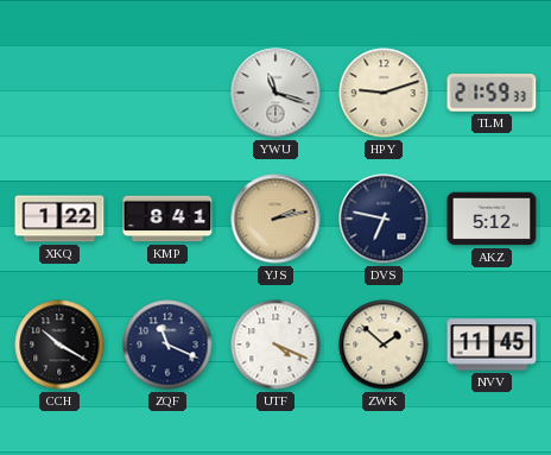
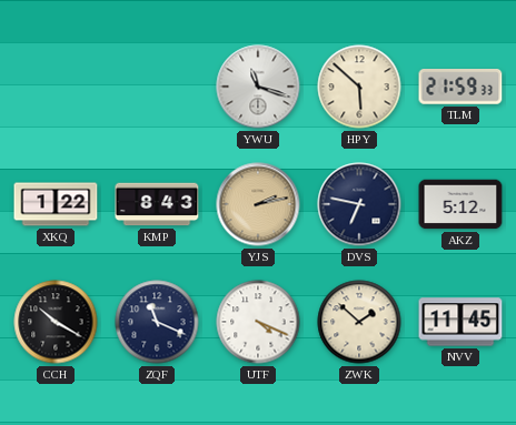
HPY: 9:12 -> 5:52 (359, 87)
KMP: 8:41 -> 8:43 (157, 204)
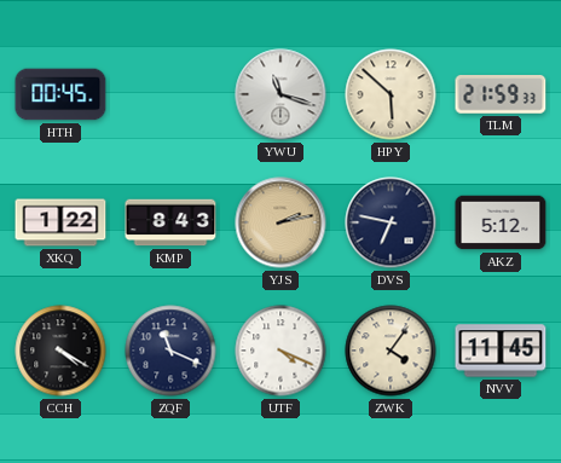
HTH: none -> 00:45 (60, 94)
CCH: 10:20 -> 4:20 (60, 351)
ZWK: 1:52 -> 4:06 (391, 351)
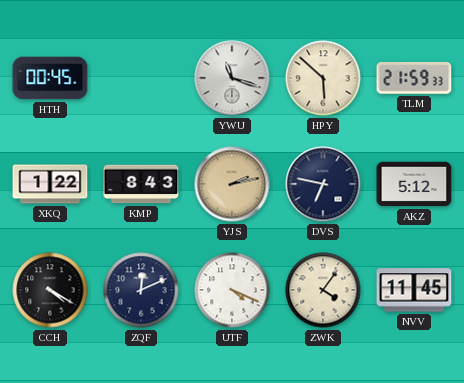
ZQF: 11:19 -> 12:11 (141, 290)
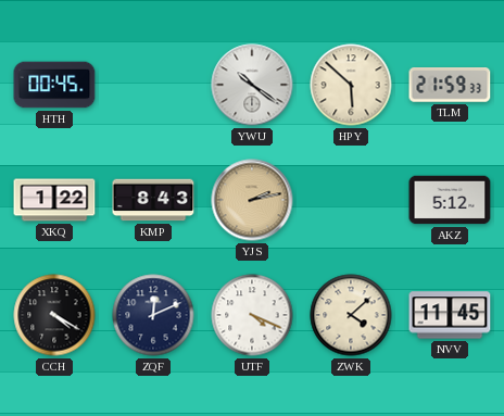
YWU: 11:18 -> 10:21 (252, 85)
DVS: 6:47 -> none (323, 184)
ZWK: 4:06 -> 4:08 (351, 315)
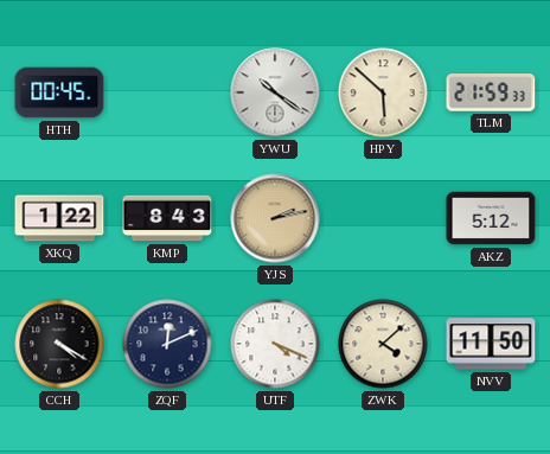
NVV: 11:45 -> 11:50 (491, 344)
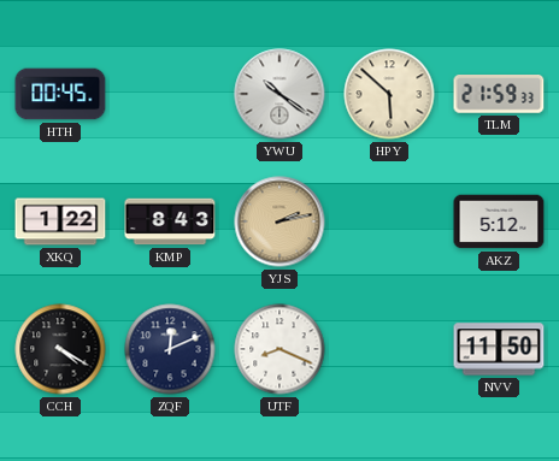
UTF: 4:19 -> 8:19 (279, 349)
ZWK: 4:08 -> none (383, 344)
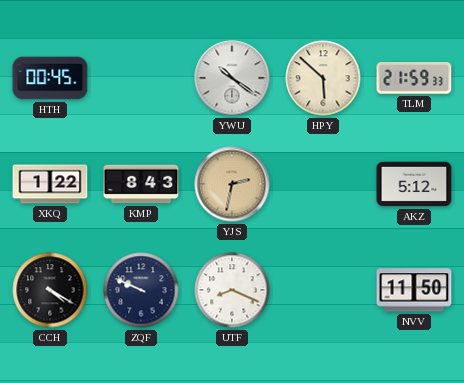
YJS: 2:13 -> 2:32 (232, 184)
ZQF: 12:11 -> 9:49 (141, 290)
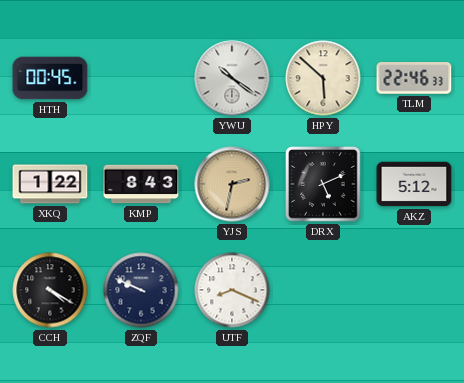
TLM: 21:59 -> 22:46 (414, 78)
DRX: none -> 5:11 (323, 184)
NVV: 11:50 -> none (414, 290)
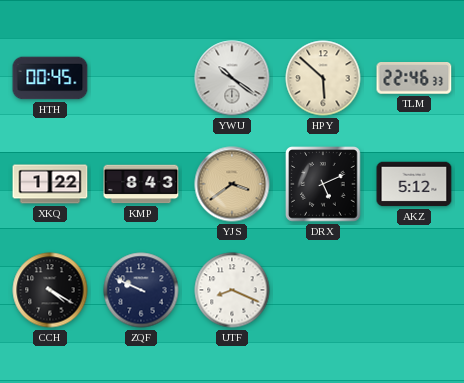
YJS: 2:32 -> 3:39 (232, 184)
